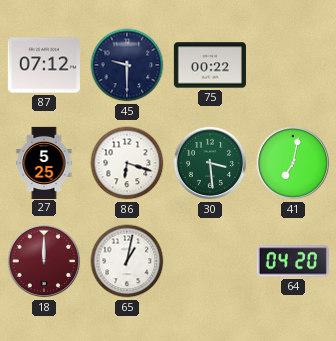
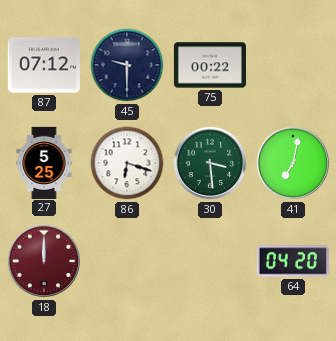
65: 1:02 -> none (127, 261)
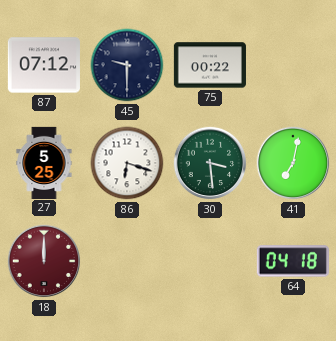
64: 04:20 -> 04:18 (293, 261)
